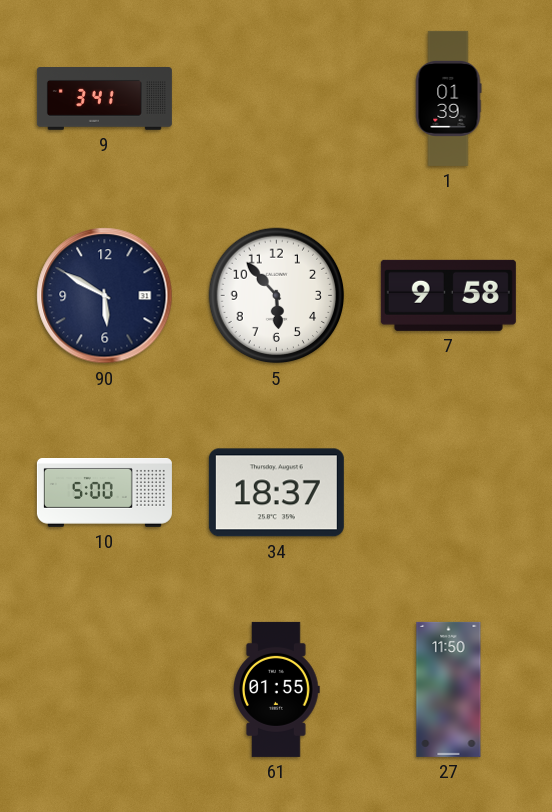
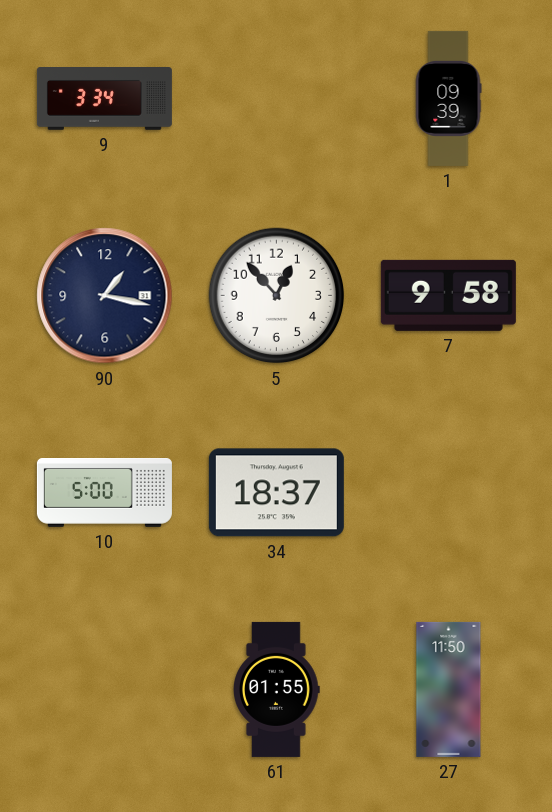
9: 3:41 -> 3:34 (104, 99)
1: 01:39 -> 09:39 (448, 98)
90: 5:50 -> 1:17 (105, 296)
5: 5:53 -> 12:53 (277, 296)
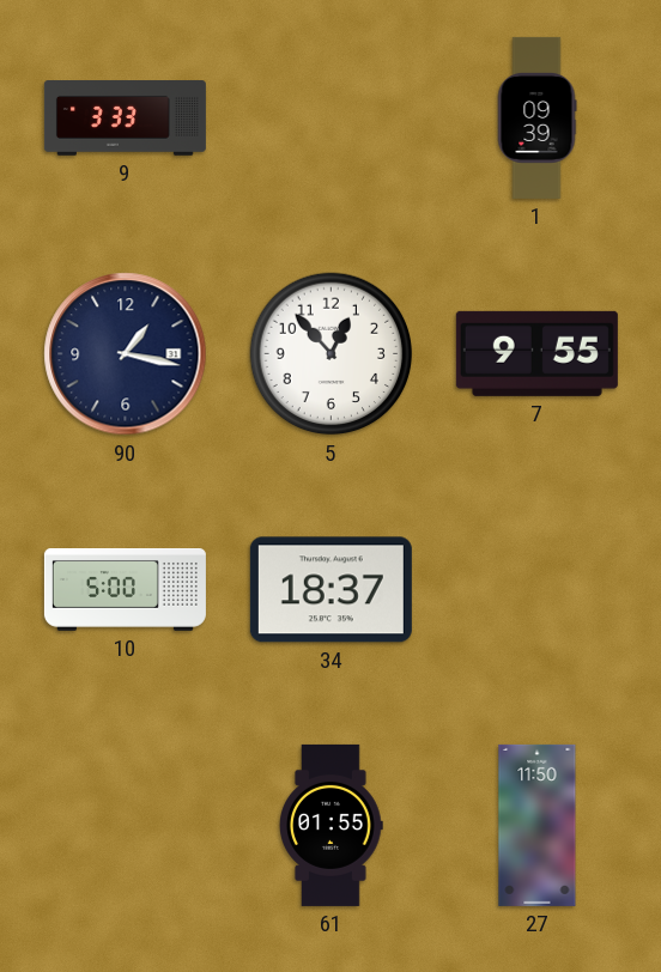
9: 3:34 -> 3:33 (125, 119)
7: 9:58 -> 9:55 (536, 353)
